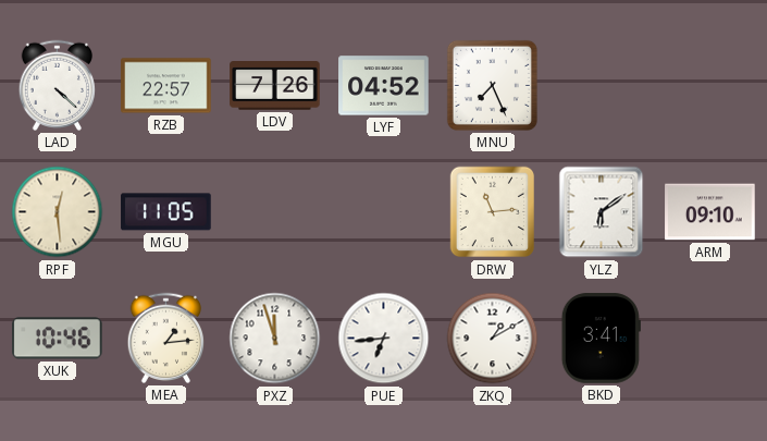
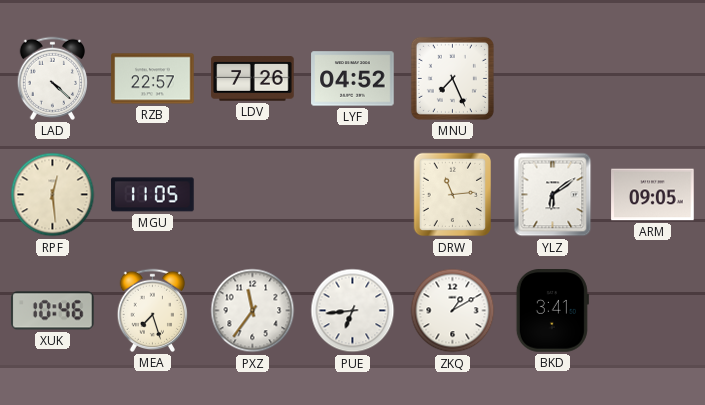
ARM: 09:10 -> 09:05 (653, 195)
MEA: 1:14 -> 7:27 (152, 310)
PXZ: 11:57 -> 11:36 (253, 311)
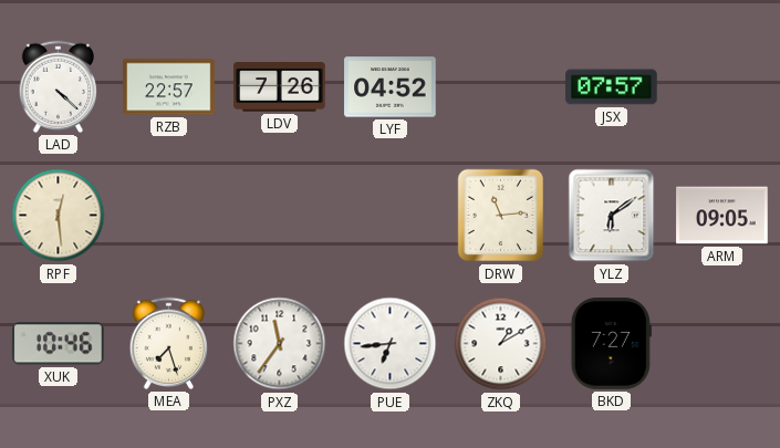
MNU: 7:26 -> none (452, 78)
JSX: none -> 07:57 (612, 87)
MGU: 11:05 -> none (153, 195)
BKD: 3:41 -> 7:27 (611, 344)
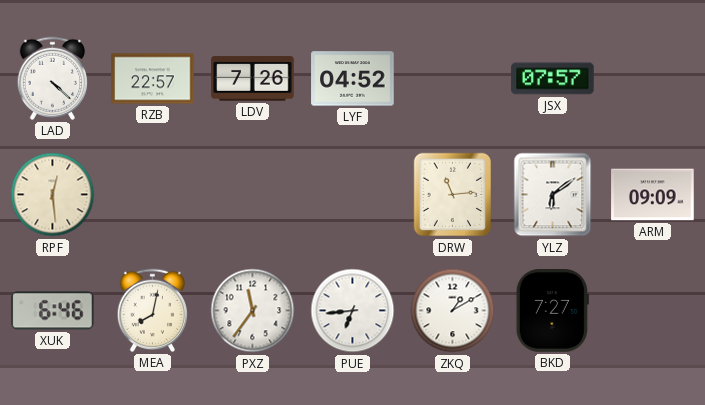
ARM: 09:05 -> 09:09 (653, 195)
XUK: 10:46 -> 6:46 (53, 311)
MEA: 7:27 -> 8:02 (152, 310)
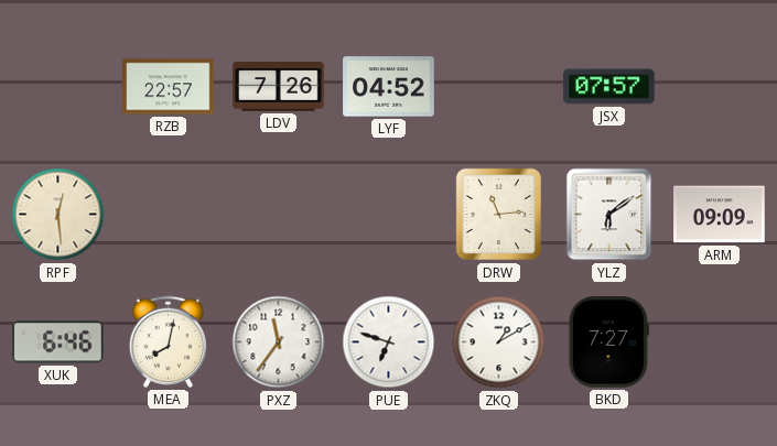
LAD: 4:22 -> none (52, 78)
PUE: 6:44 -> 6:48 (389, 342)
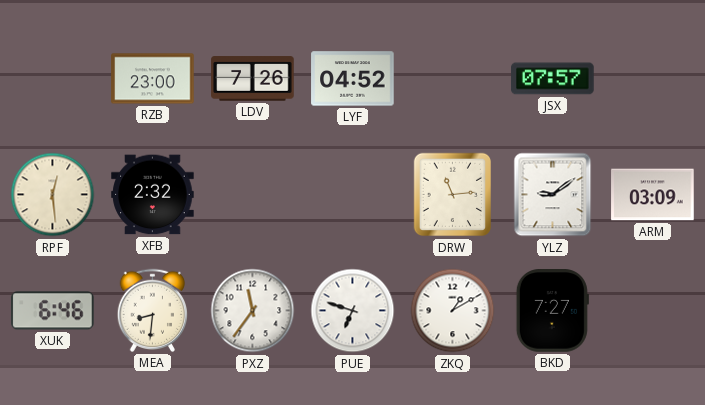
RZB: 22:57 -> 23:00 (153, 79)
XFB: none -> 2:32 (153, 195)
YLZ: 6:09 -> 9:09 (553, 195)
ARM: 09:09 -> 03:09 (653, 195)
MEA: 8:02 -> 8:31 (152, 310)
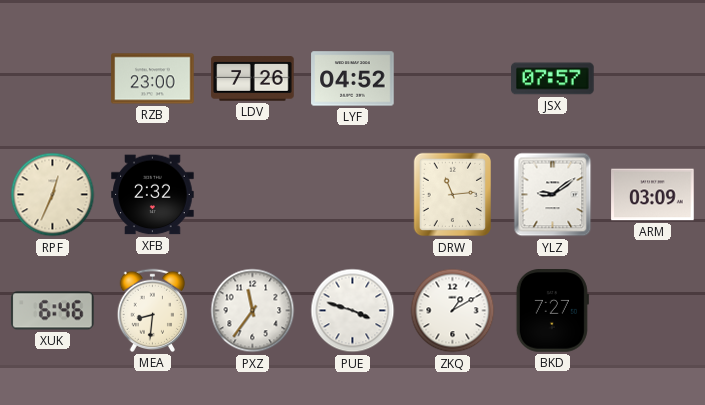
RPF: 12:29 -> 12:34 (53, 195)
PUE: 6:48 -> 3:48 (353, 311)
